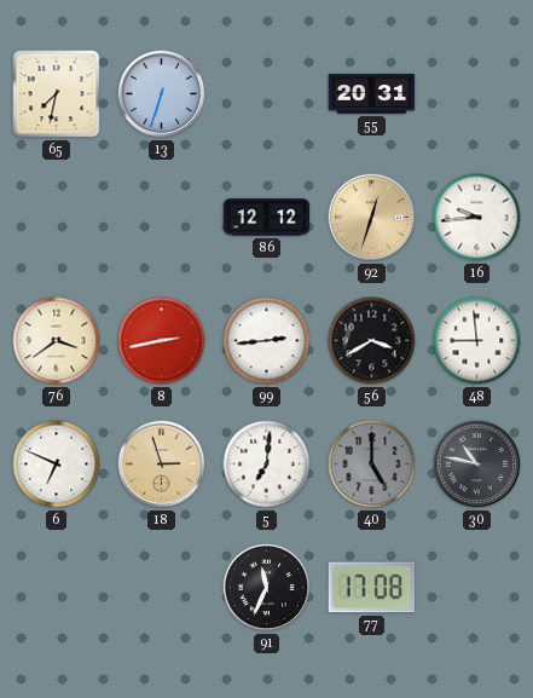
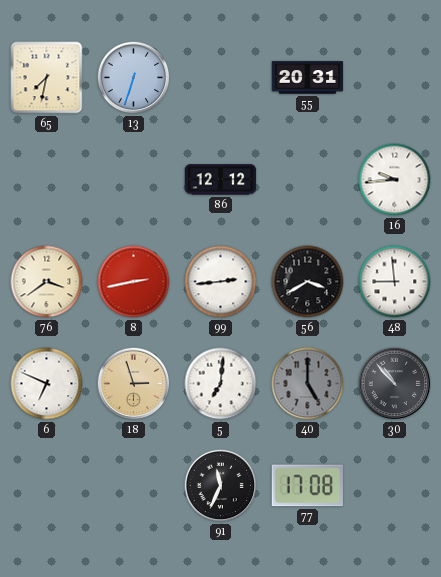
92: 12:33 -> none (372, 218)
30: 10:47 -> 10:53 (395, 384)
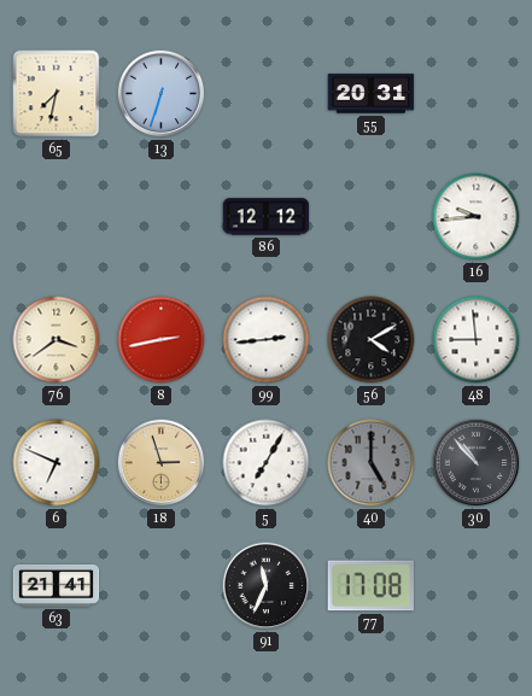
56: 3:40 -> 4:10 (372, 340)
5: 7:01 -> 7:05 (267, 463)
63: none -> 21:41 (57, 586)
